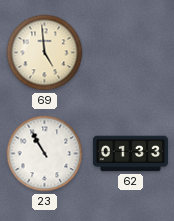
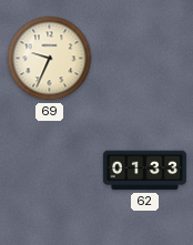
69: 4:59 -> 9:34 (50, 59)
23: 10:55 -> none (45, 154)
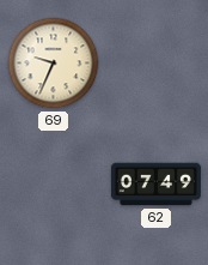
62: 01:33 -> 07:49 (155, 185)
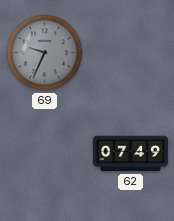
69 dial: cream -> grey (45, 53)
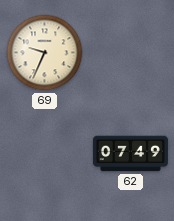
69 dial: grey -> cream (45, 53)
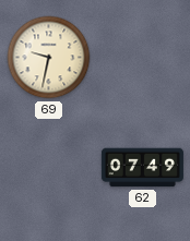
69: 9:34 -> 9:32 (49, 58)
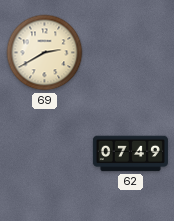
69: 9:32 -> 2:40 (45, 53)
